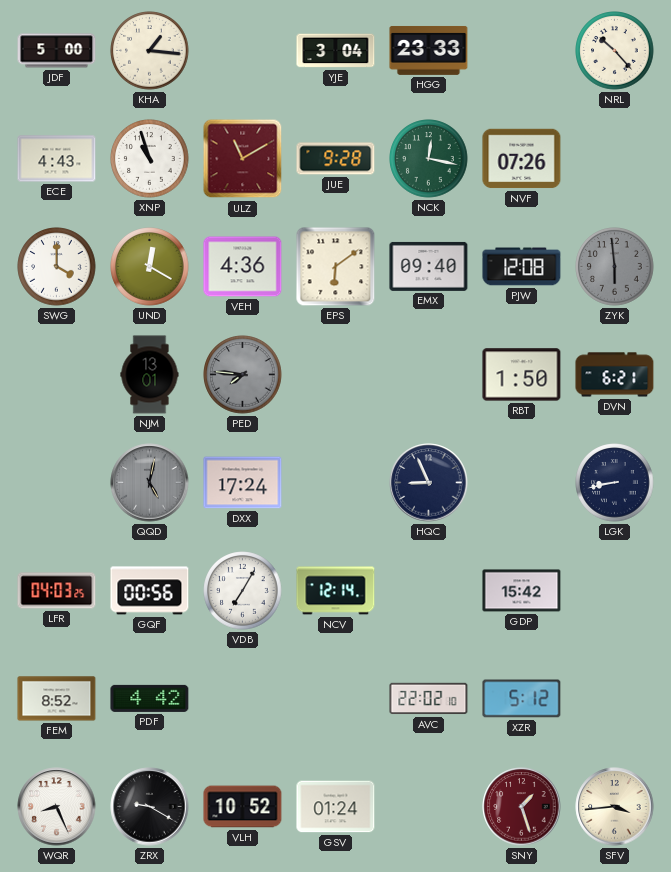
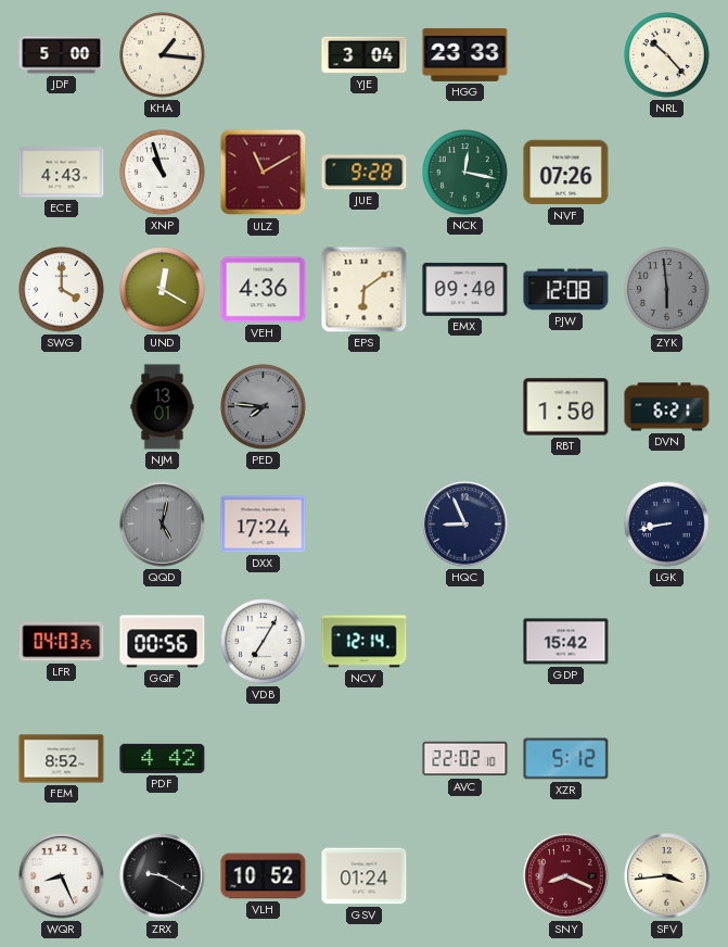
SNY: 1:27 -> 8:19 (566, 876)
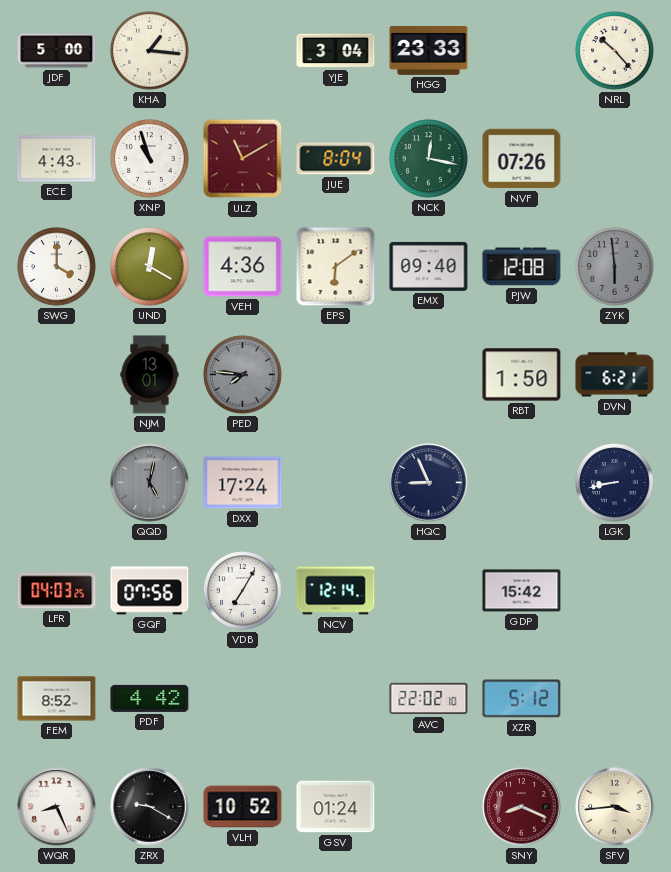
JUE: 9:28 -> 8:04 (336, 159)
GQF: 00:56 -> 07:56 (150, 591)
